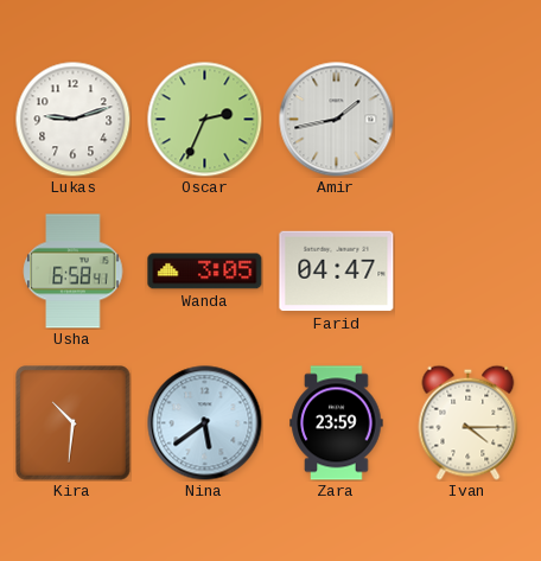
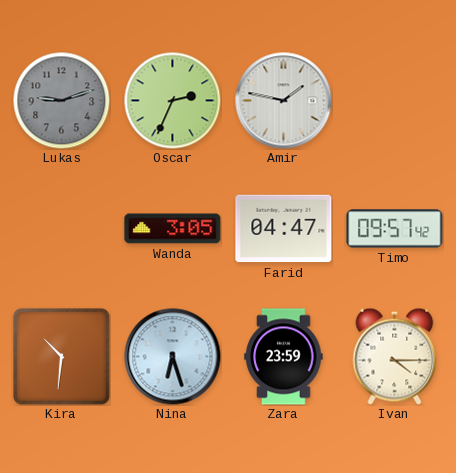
Lukas dial: white -> grey (61, 100)
Amir: 1:43 -> 1:47 (284, 101)
Usha: 6:58 -> none (74, 272)
Timo: none -> 09:57 (395, 229)
Nina: 5:39 -> 6:27 (173, 357)
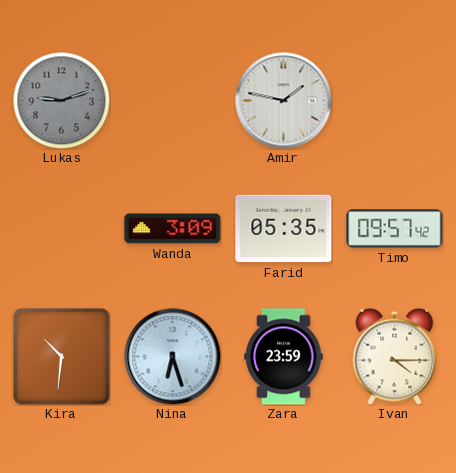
Oscar: 2:34 -> none (172, 100)
Wanda: 3:05 -> 3:09 (173, 229)
Farid: 04:47 -> 05:35 (284, 229)
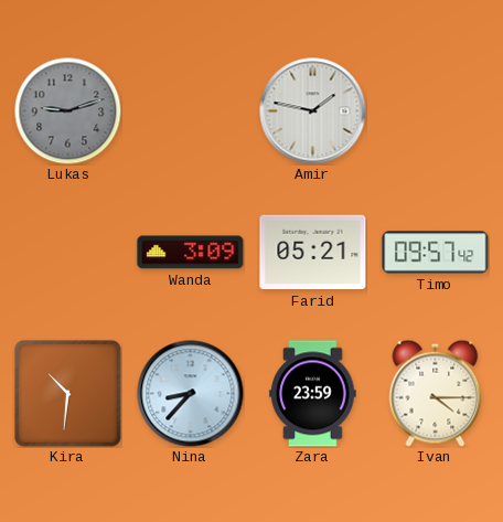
Farid: 05:35 -> 05:21 (313, 253)
Nina: 6:27 -> 8:37 (191, 394)
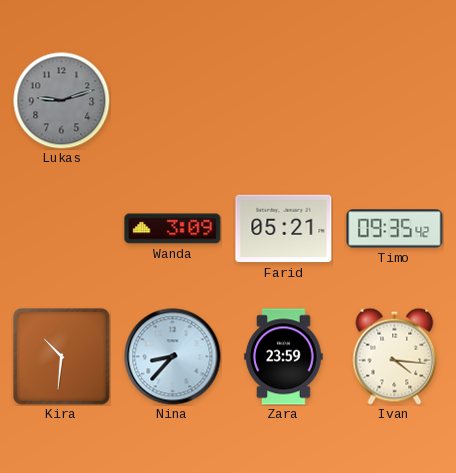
Amir: 1:47 -> none (313, 111)
Timo: 09:57 -> 09:35 (395, 229)
Ivan: 4:15 -> 4:16 (395, 356)
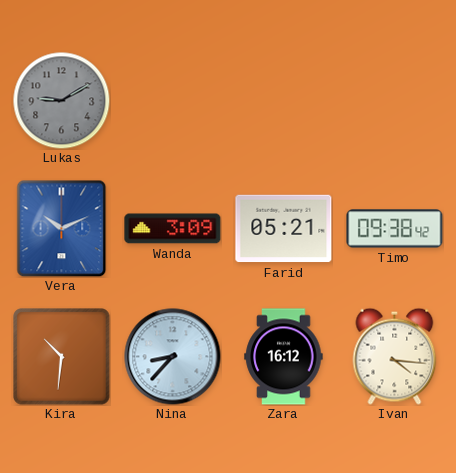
Lukas: 9:12 -> 9:10 (61, 100)
Vera: none -> 10:11 (62, 228)
Timo: 09:35 -> 09:38 (395, 229)
Zara: 23:59 -> 16:12 (284, 357)
